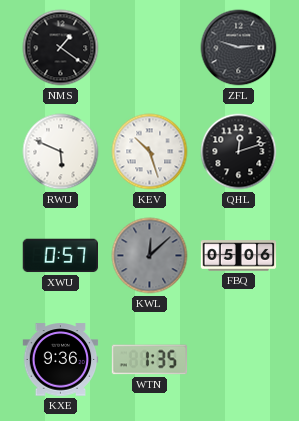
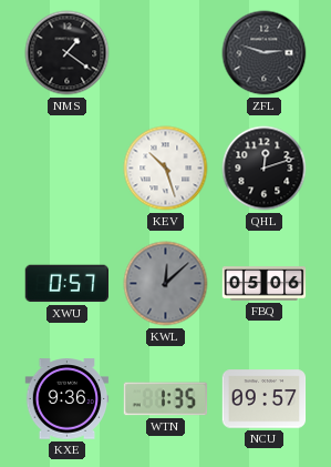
RWU: 5:49 -> none (61, 152)
NCU: none -> 09:57 (265, 399)
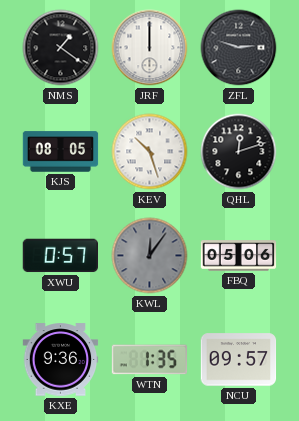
JRF: none -> 12:00 (150, 48)
KJS: none -> 08:05 (61, 152)
KWL: 12:08 -> 12:06 (150, 256)
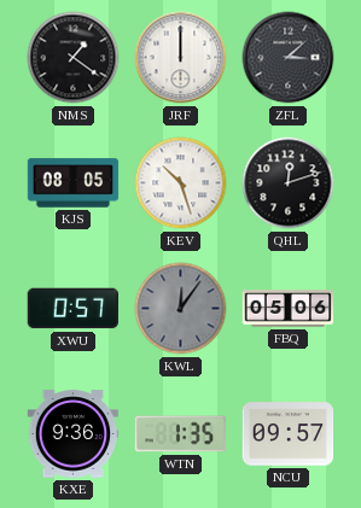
ZFL: 2:48 -> 3:08 (289, 58)
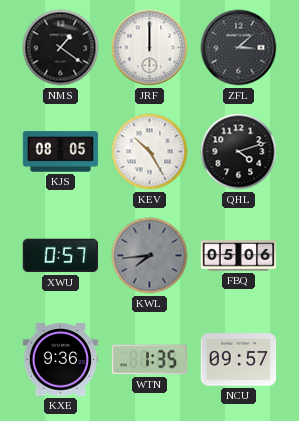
KEV: 10:27 -> 10:25 (150, 152)
QHL: 12:12 -> 4:12 (239, 152)
KWL: 12:06 -> 7:44 (150, 256)
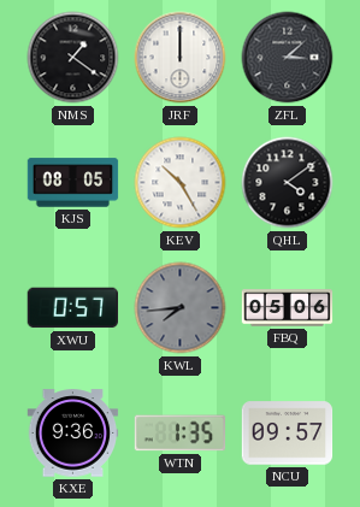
QHL: 4:12 -> 4:09 (288, 183)
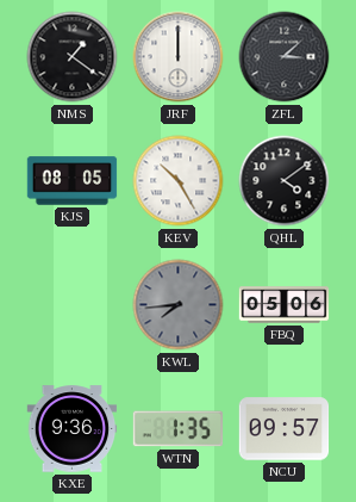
XWU: 0:57 -> none (72, 308)
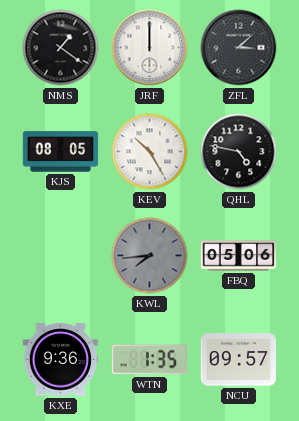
QHL: 4:09 -> 4:47 (239, 152)
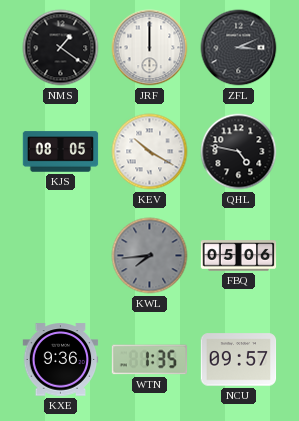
ZFL: 3:08 -> 3:11 (239, 48)
KEV: 10:25 -> 10:20 (150, 152)
